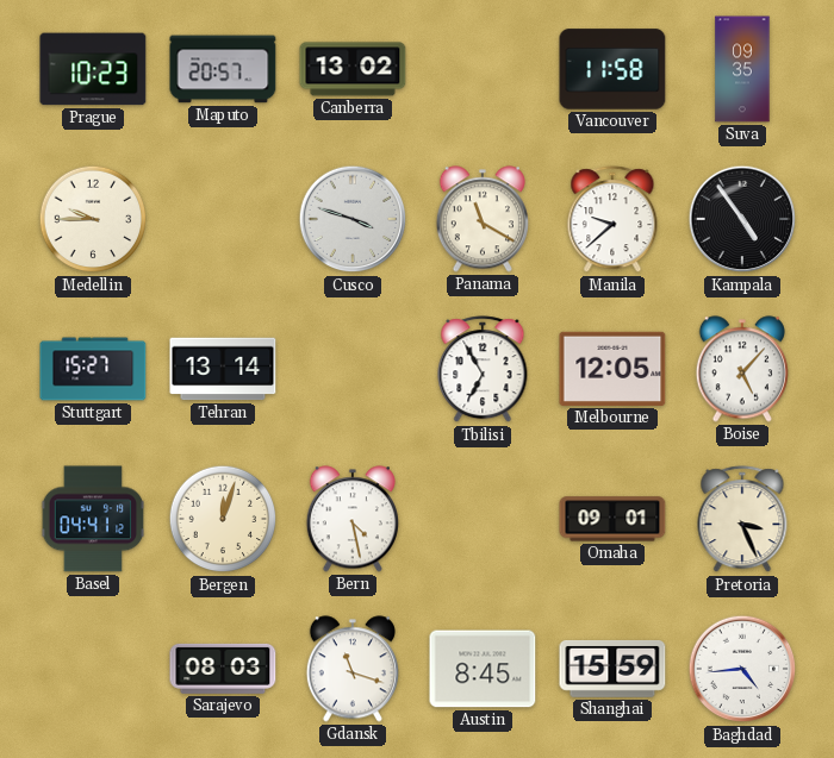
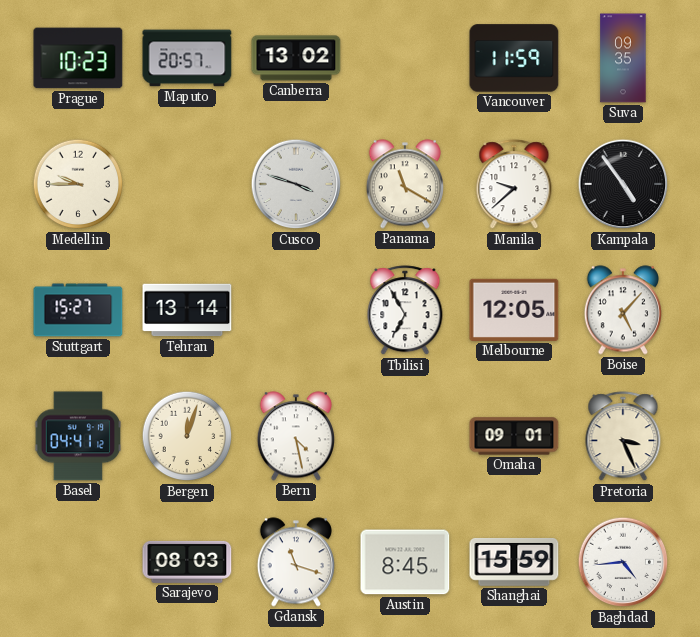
Vancouver: 11:58 -> 11:59 (514, 58)
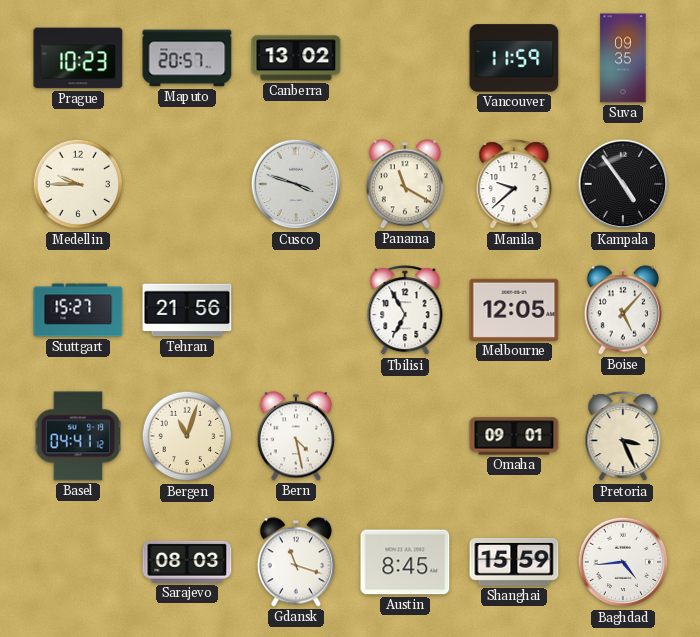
Tehran: 13:14 -> 21:56 (187, 310)
Bergen: 12:03 -> 11:03 (187, 436)
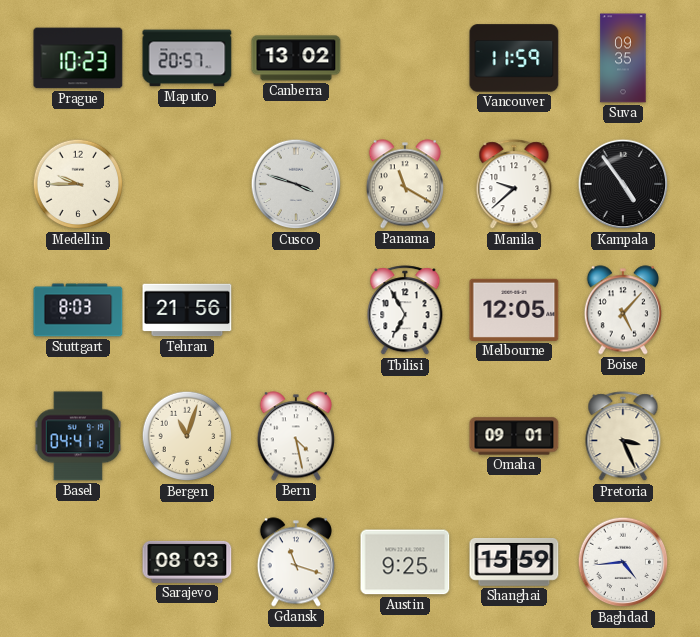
Stuttgart: 15:27 -> 8:03 (78, 310)
Austin: 8:45 -> 9:25 (405, 562)
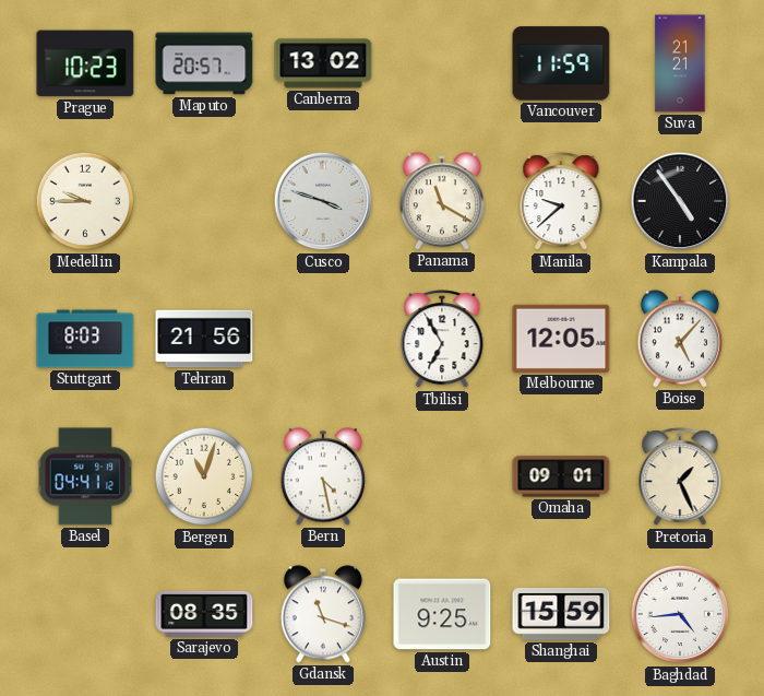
Suva: 09:35 -> 21:21 (680, 63)
Pretoria: 3:26 -> 1:26 (680, 477)
Sarajevo: 08:03 -> 08:35 (204, 614)
